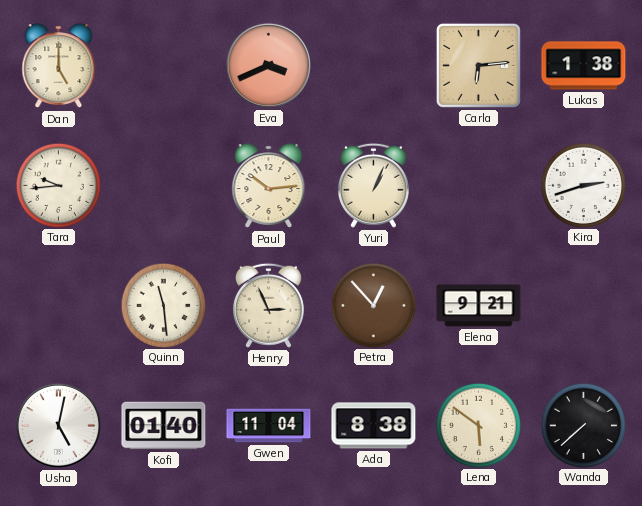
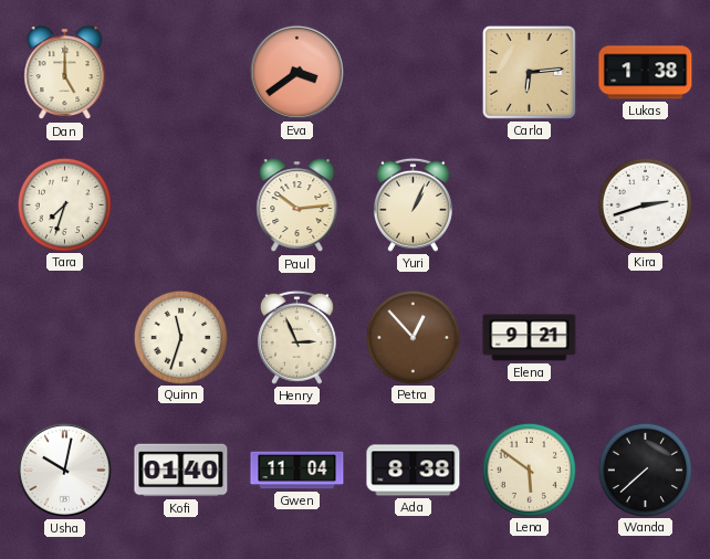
Eva: 3:41 -> 3:39 (296, 72)
Tara: 9:44 -> 7:33 (64, 204)
Quinn: 11:29 -> 11:33 (180, 337)
Usha: 5:02 -> 10:02 (64, 470)
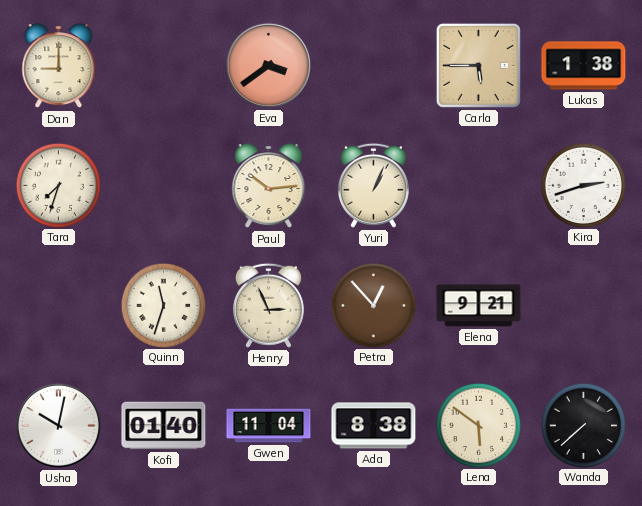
Dan: 5:00 -> 9:00 (59, 66)
Carla: 6:14 -> 5:45 (478, 65)
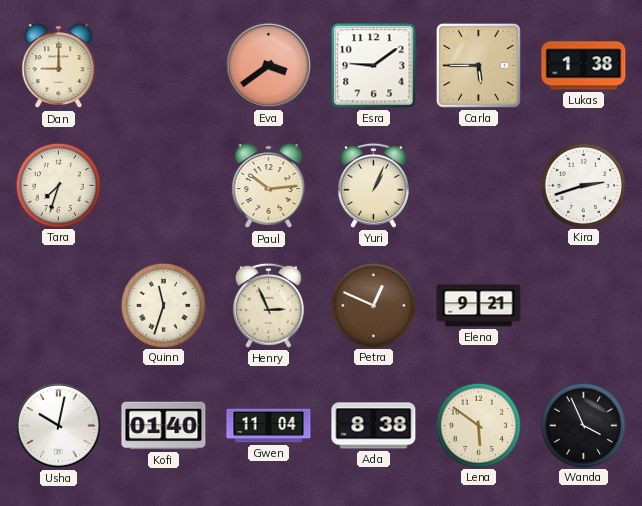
Esra: none -> 9:09 (374, 66)
Petra: 12:53 -> 12:49 (373, 305)
Wanda: 7:38 -> 3:56 (583, 425)
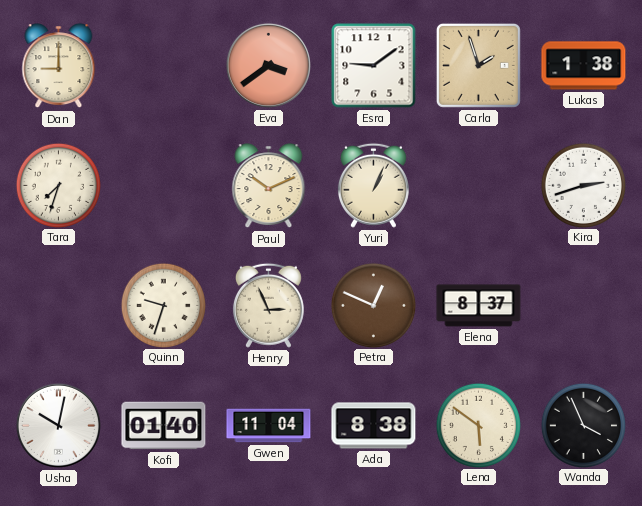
Carla: 5:45 -> 1:57 (478, 65)
Paul: 10:14 -> 10:11 (269, 186)
Quinn: 11:33 -> 9:33 (163, 305)
Elena: 9:21 -> 8:37 (479, 306)
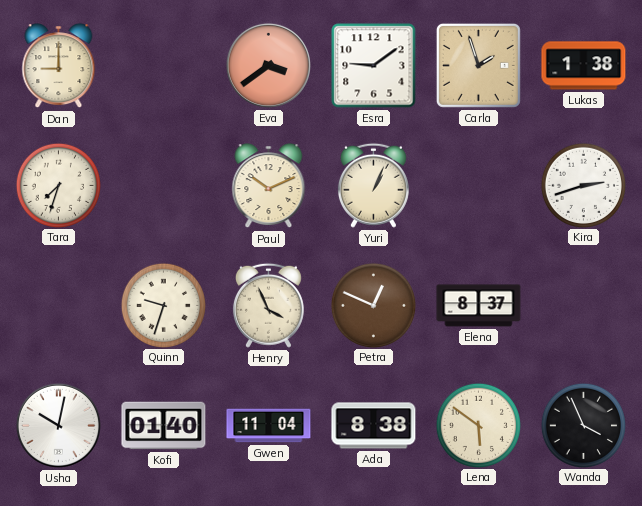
Henry: 2:56 -> 3:56 (268, 305)
